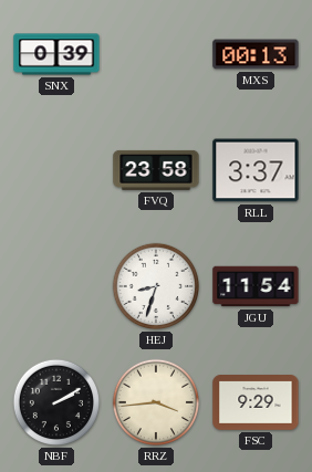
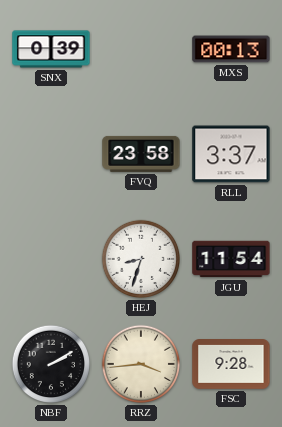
FSC: 9:29 -> 9:28 (231, 365)
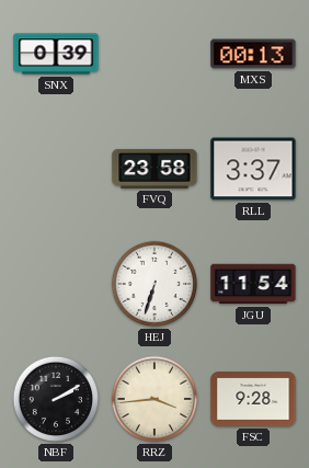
HEJ: 8:33 -> 6:33 (154, 284)
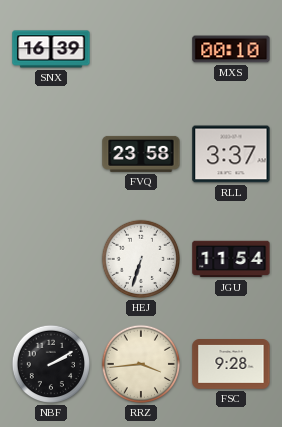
SNX: 0:39 -> 16:39 (51, 49)
MXS: 00:13 -> 00:10 (231, 49)
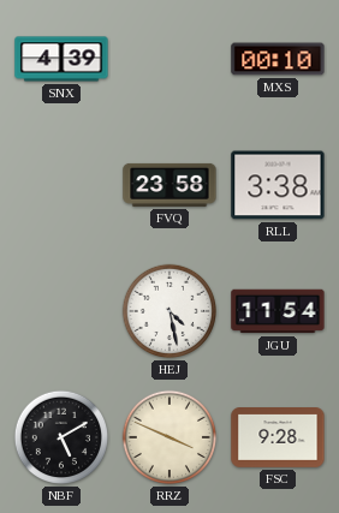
SNX: 16:39 -> 4:39 (61, 59)
RLL: 3:37 -> 3:38 (278, 185)
HEJ: 6:33 -> 4:28 (169, 311)
NBF: 2:10 -> 5:10 (61, 437)
RRZ: 3:44 -> 3:49 (169, 437)
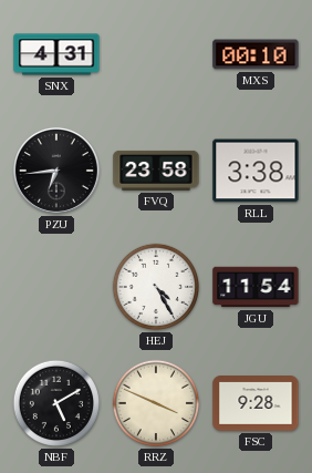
SNX: 4:39 -> 4:31 (56, 54)
PZU: none -> 6:44 (56, 171)
HEJ: 4:28 -> 4:25 (156, 287)
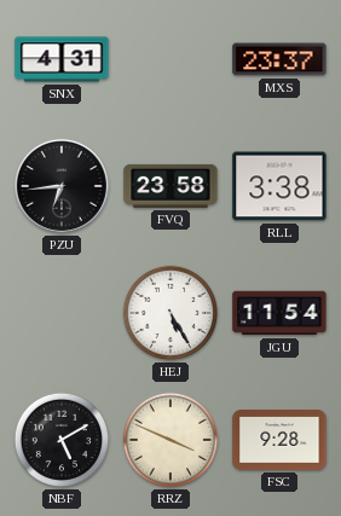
MXS: 00:10 -> 23:37 (279, 59)
HEJ: 4:25 -> 5:25 (170, 313)
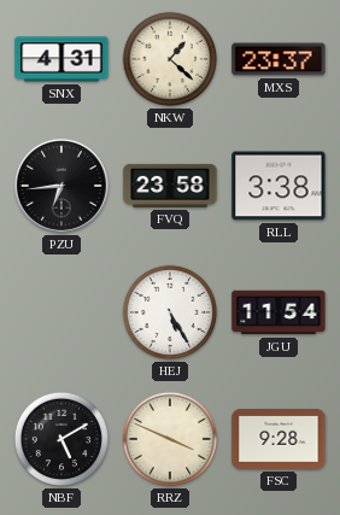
NKW: none -> 1:22 (170, 59)
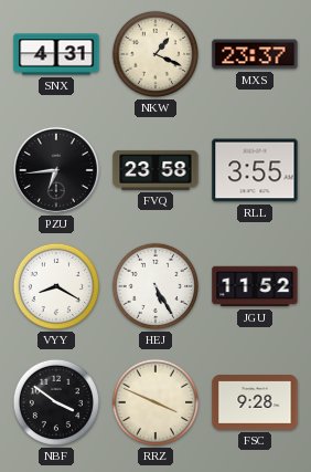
NKW: 1:22 -> 1:19 (155, 54)
RLL: 3:38 -> 3:55 (255, 170)
VYY: none -> 8:20 (56, 286)
JGU: 11:54 -> 11:52 (255, 286)
NBF: 5:10 -> 3:51 (56, 402)
